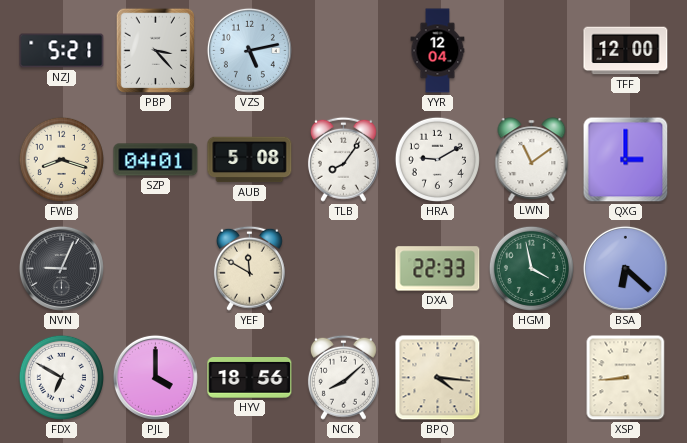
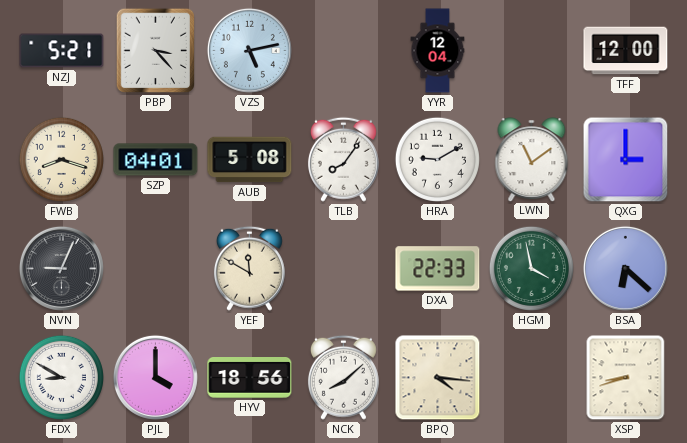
FDX: 6:50 -> 8:50 (61, 377)
XSP: 8:44 -> 8:42 (626, 378)
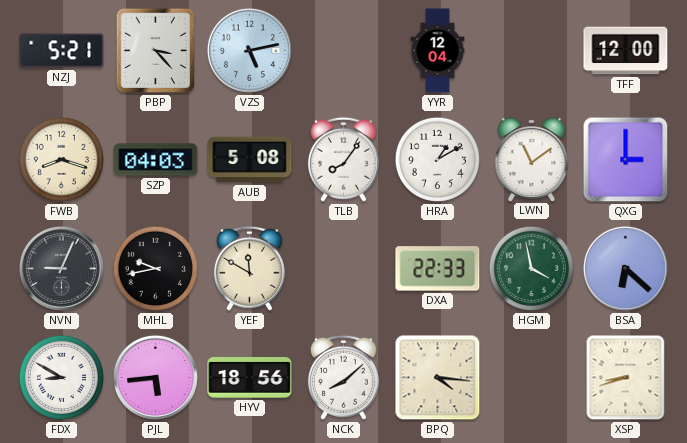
SZP: 04:01 -> 04:03 (156, 160)
HRA: 9:10 -> 1:10 (437, 159)
MHL: none -> 9:43 (155, 268)
PJL: 4:00 -> 5:44 (155, 377)
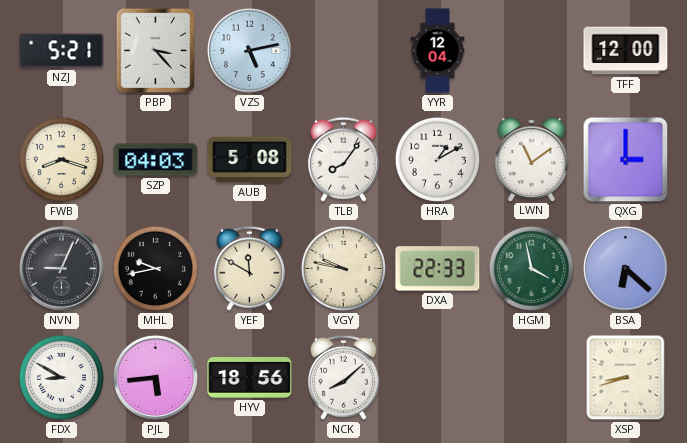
VGY: none -> 9:47 (343, 268)
BPQ: 4:16 -> none (438, 378)
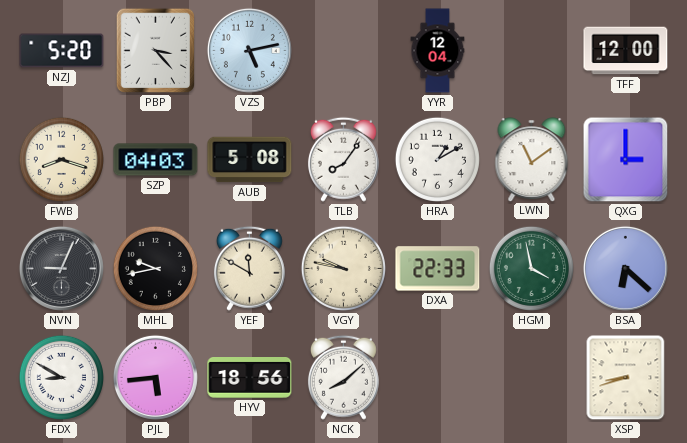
NZJ: 5:21 -> 5:20 (62, 51)
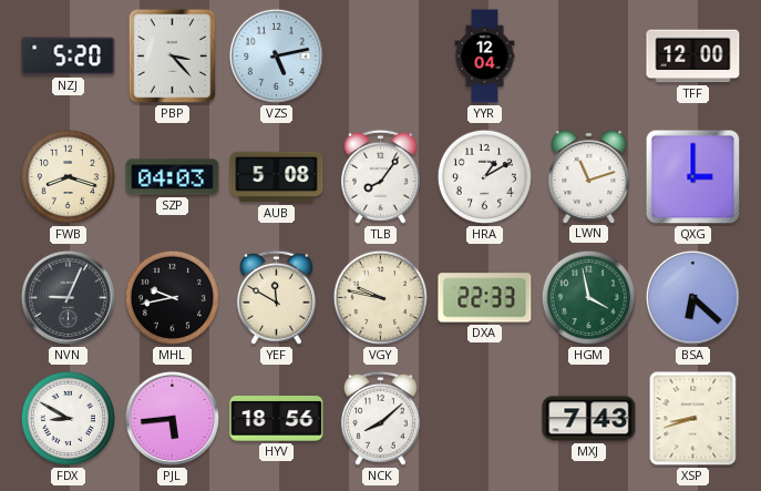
LWN: 11:09 -> 11:12 (589, 176)
MXJ: none -> 7:43 (589, 419)
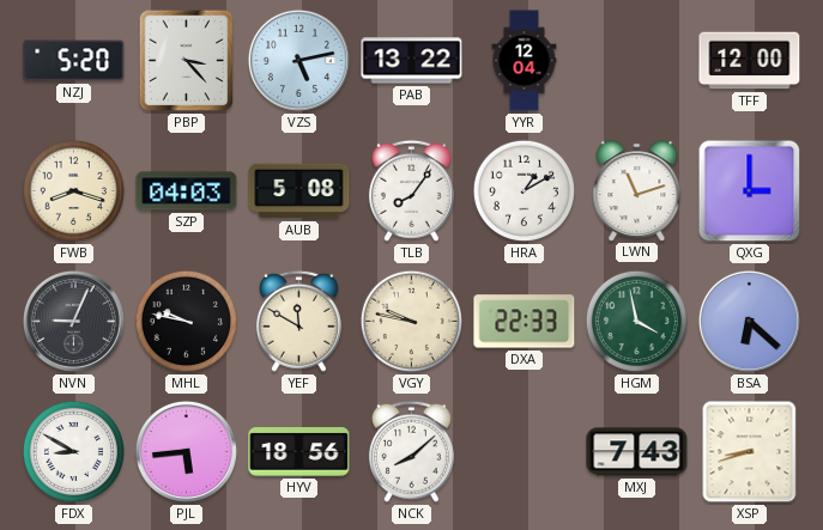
PAB: none -> 13:22 (412, 61)
MHL: 9:43 -> 9:47 (186, 321)
